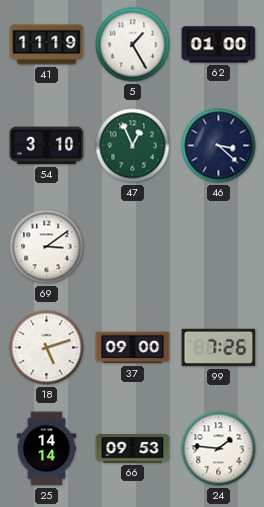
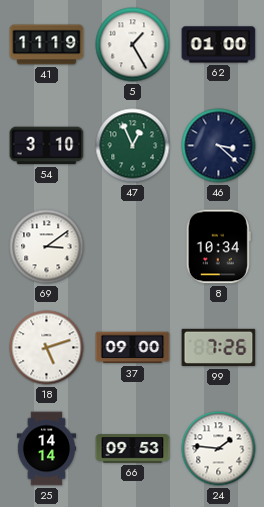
8: none -> 10:34 (218, 247)
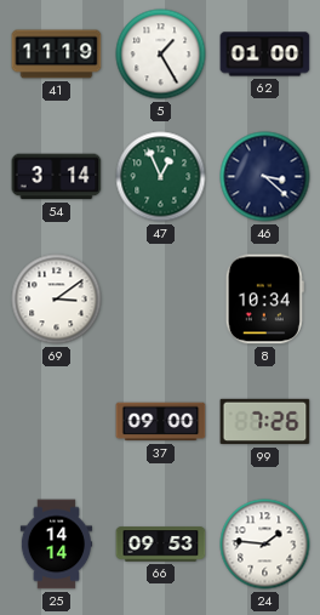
54: 3:10 -> 3:14 (57, 177)
18: 5:12 -> none (47, 348)
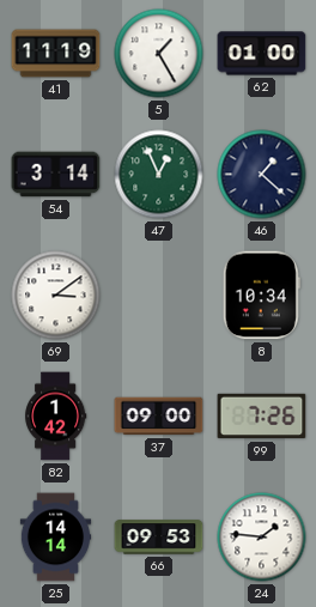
46: 3:22 -> 1:22 (262, 175)
82: none -> 1:42 (56, 417)
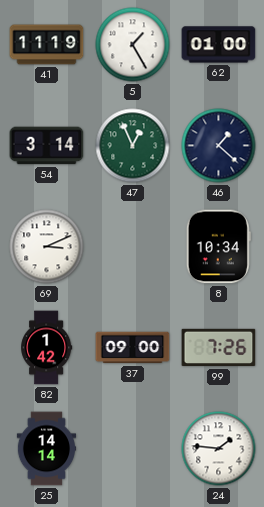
69: 3:09 -> 3:11 (47, 247)
66: 09:53 -> none (159, 538)
